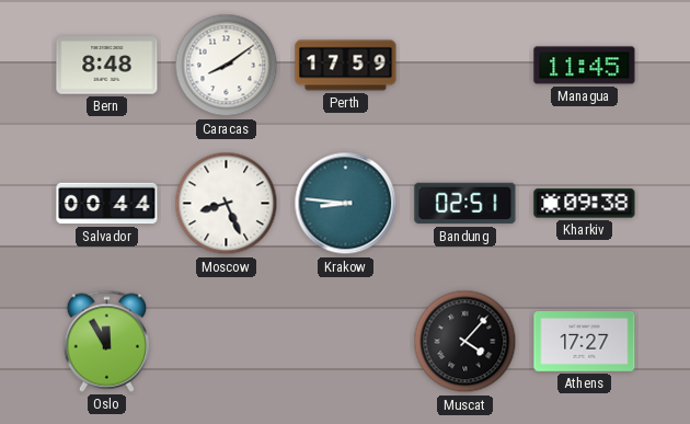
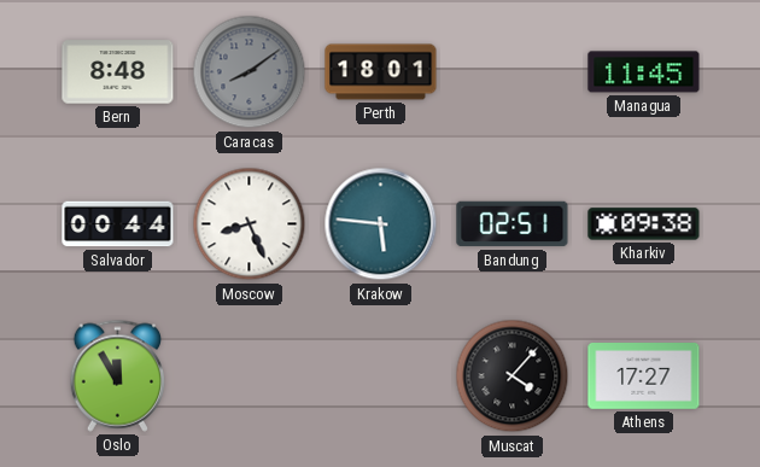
Caracas dial: white -> grey (250, 72)
Perth: 17:59 -> 18:01 (381, 72)
Krakow: 8:46 -> 5:46 (381, 224)
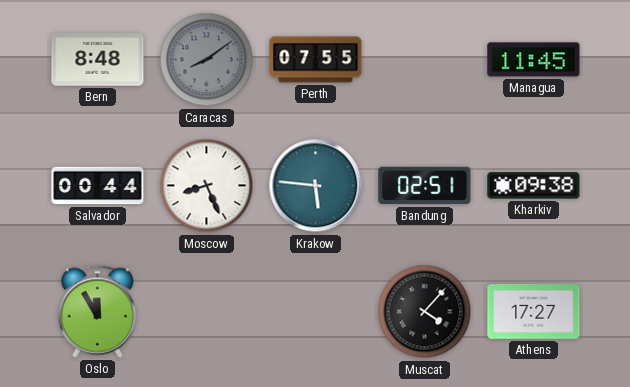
Perth: 18:01 -> 07:55 (316, 60)
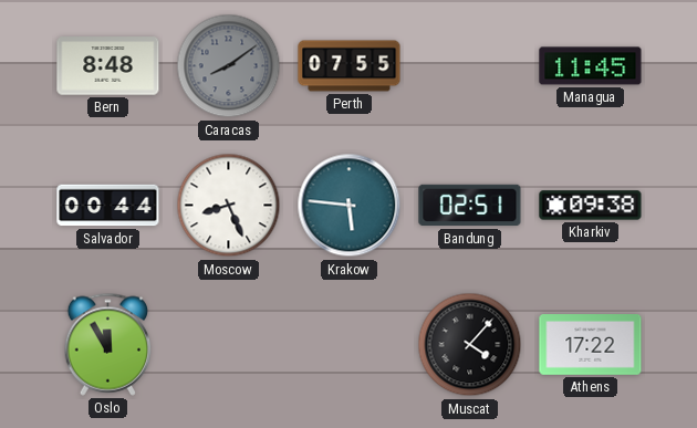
Athens: 17:27 -> 17:22 (591, 345)
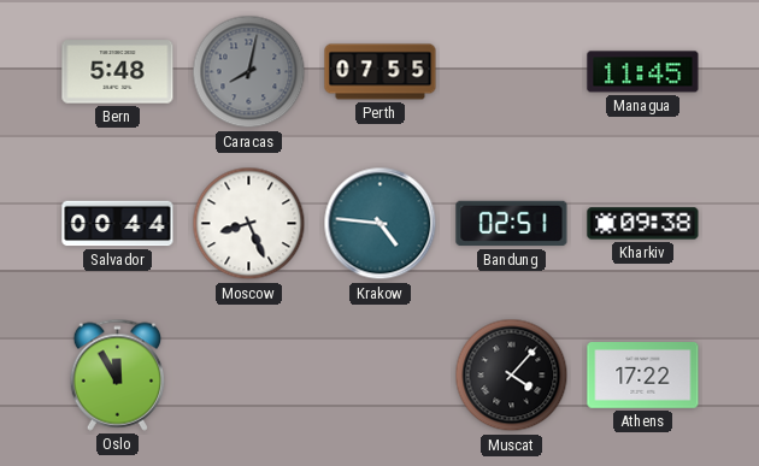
Bern: 8:48 -> 5:48 (118, 72)
Caracas: 8:09 -> 8:02 (249, 72)
Krakow: 5:46 -> 4:46 (381, 224)
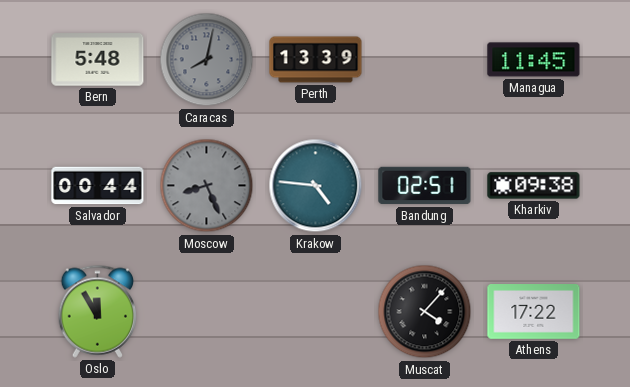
Perth: 07:55 -> 13:39 (316, 60)
Moscow dial: white -> grey (207, 186)
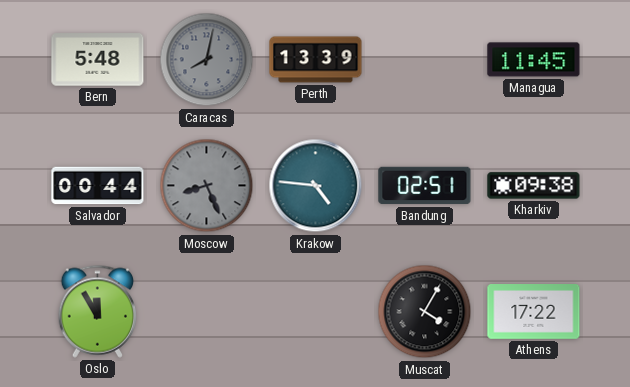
Muscat: 4:07 -> 4:05 (425, 312)
